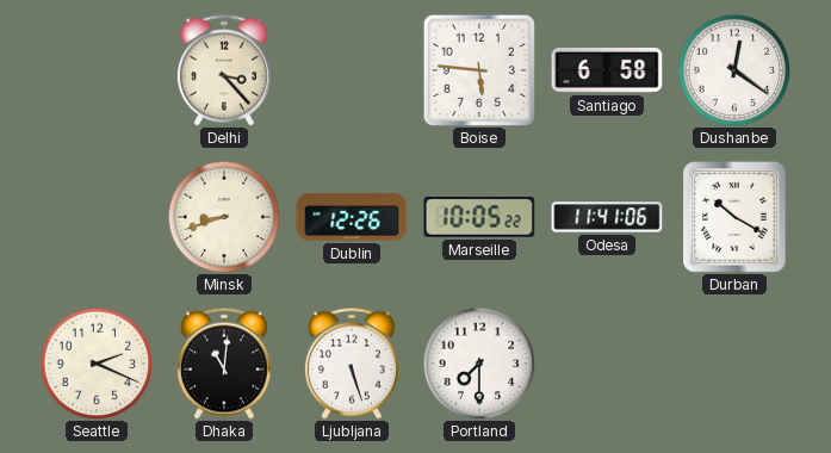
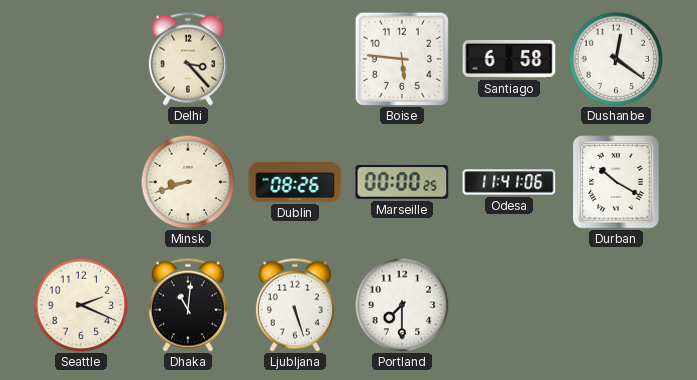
Dublin: 12:26 -> 08:26 (295, 183)
Marseille: 10:05 -> 00:00 (402, 183)
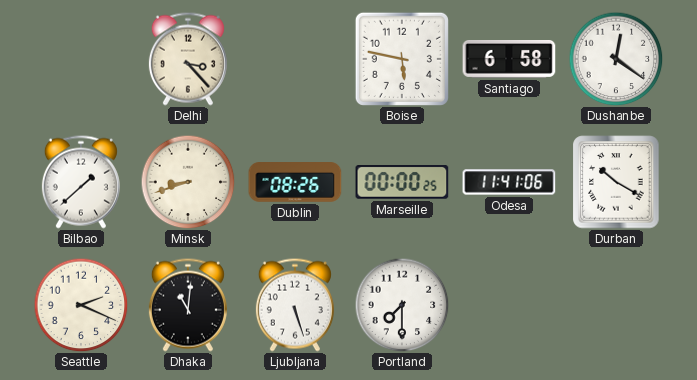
Boise: 5:46 -> 5:47 (402, 59)
Bilbao: none -> 1:38 (81, 182)
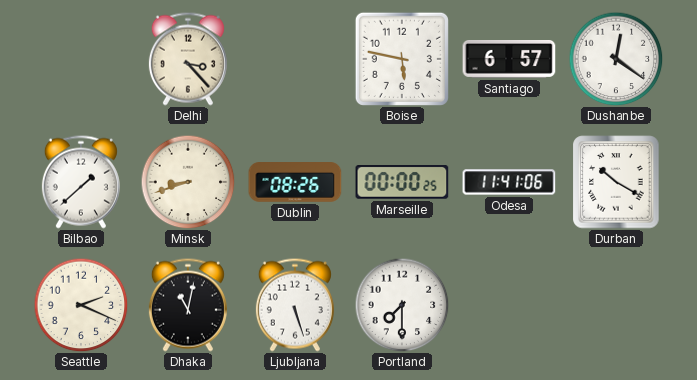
Santiago: 6:58 -> 6:57 (509, 60)
Dhaka: 11:01 -> 11:02 (188, 305)
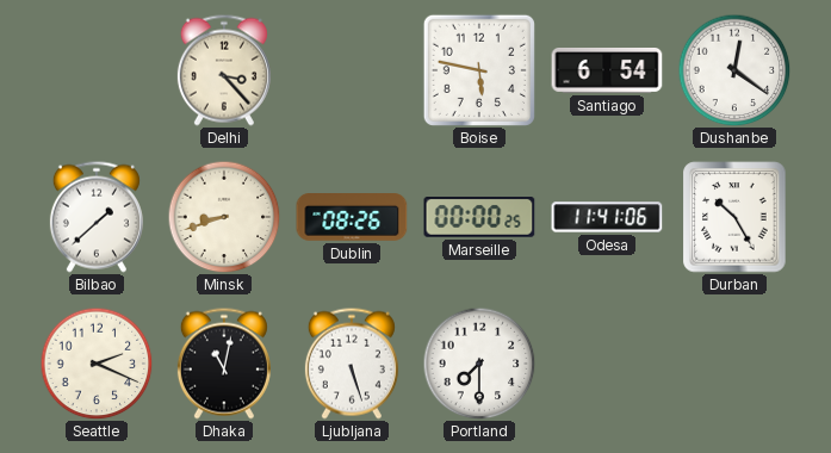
Santiago: 6:57 -> 6:54 (607, 72)
Durban: 10:20 -> 10:25 (734, 217)
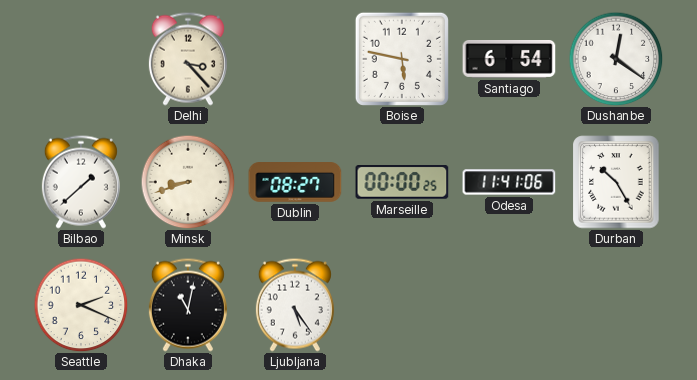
Dublin: 08:26 -> 08:27 (295, 183)
Ljubljana: 5:27 -> 5:24 (295, 305)
Portland: 7:30 -> none (479, 364)
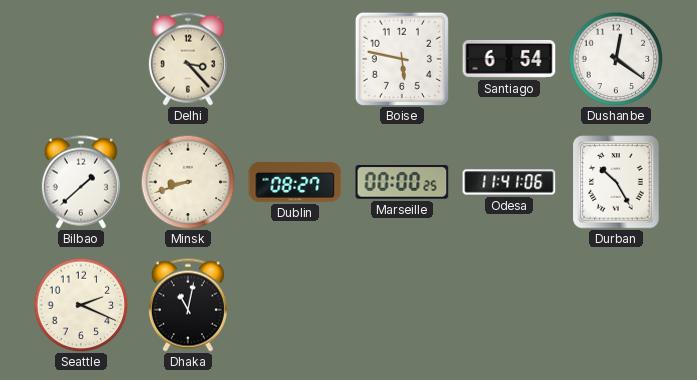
Ljubljana: 5:24 -> none (295, 305)
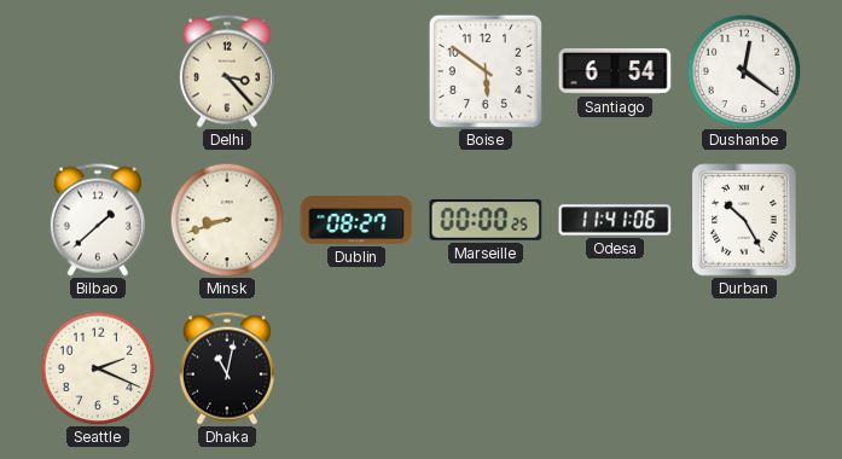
Boise: 5:47 -> 5:51 (486, 71)
